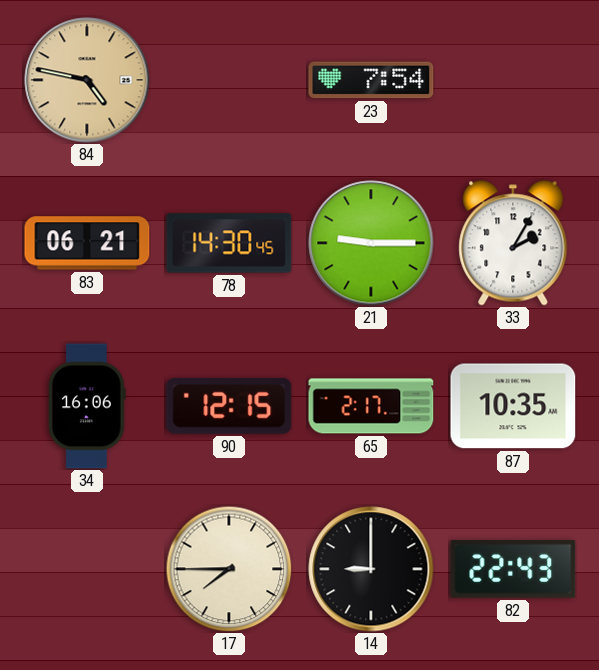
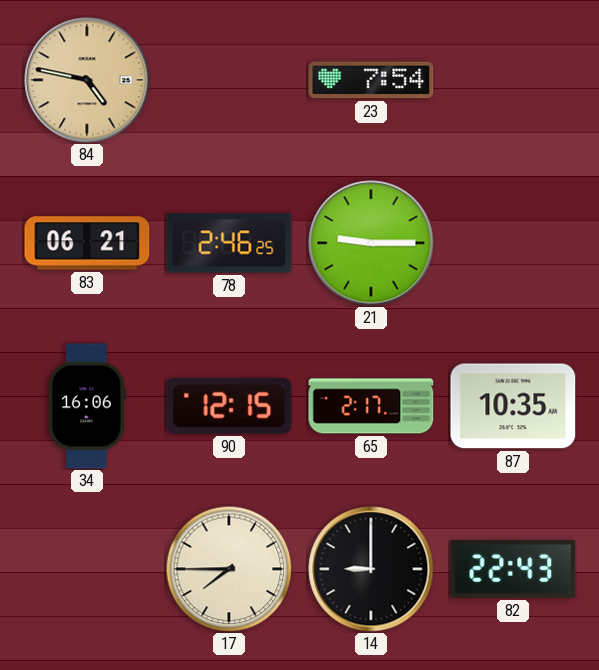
78: 14:30 -> 2:46 (229, 243)
33: 2:05 -> none (513, 243)
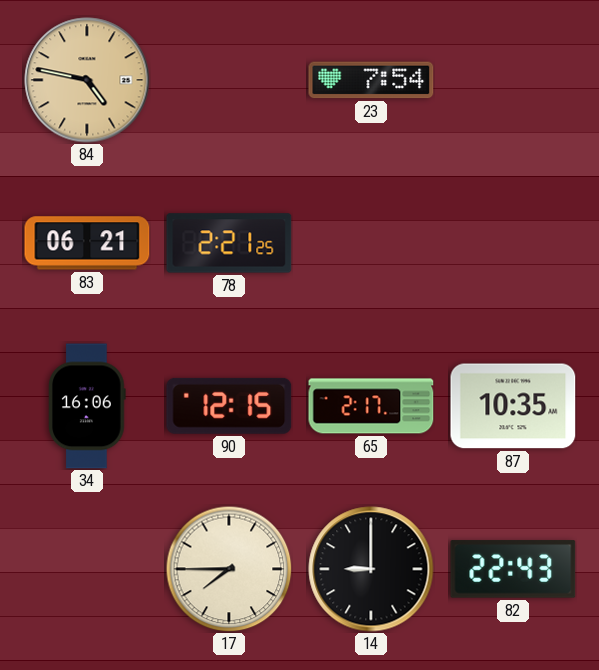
78: 2:46 -> 2:21 (229, 243)
21: 9:15 -> none (371, 243)
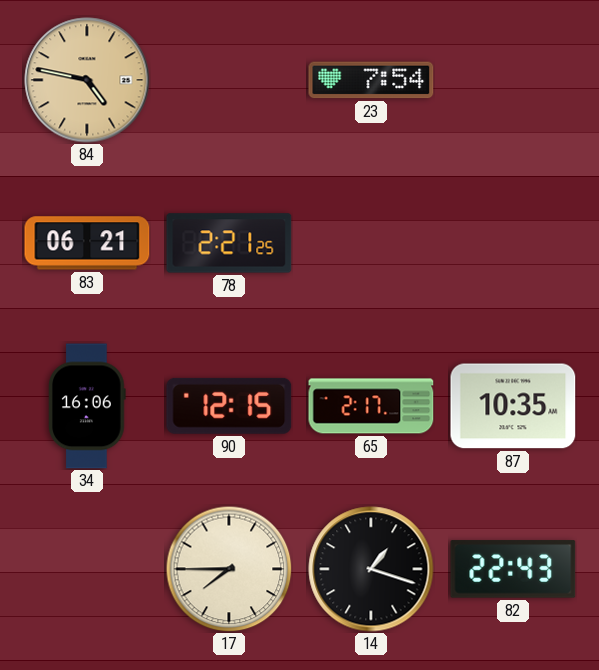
14: 9:00 -> 1:18 (371, 569)
